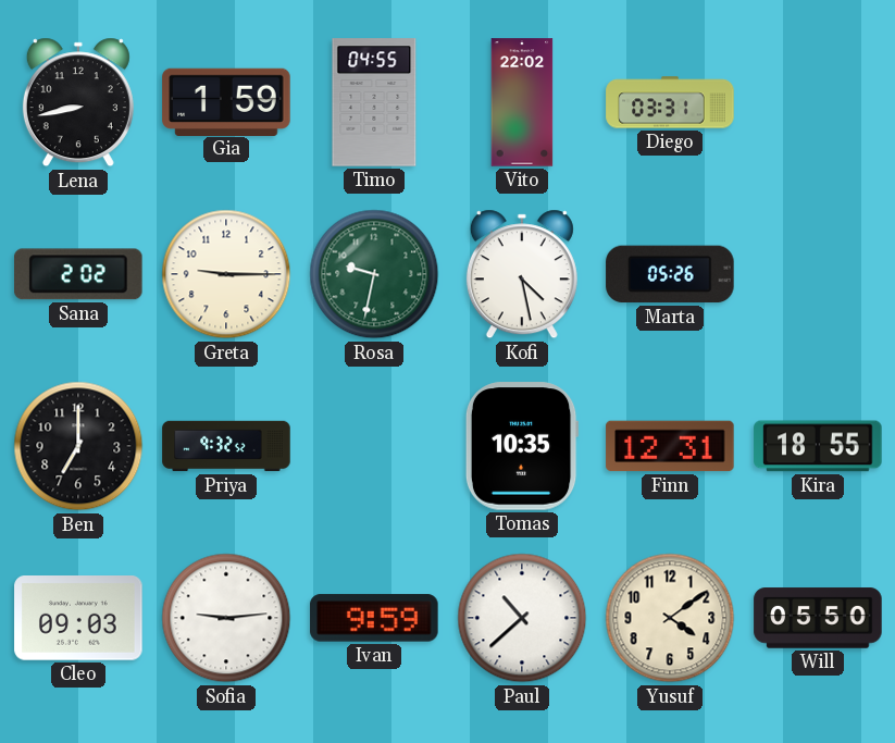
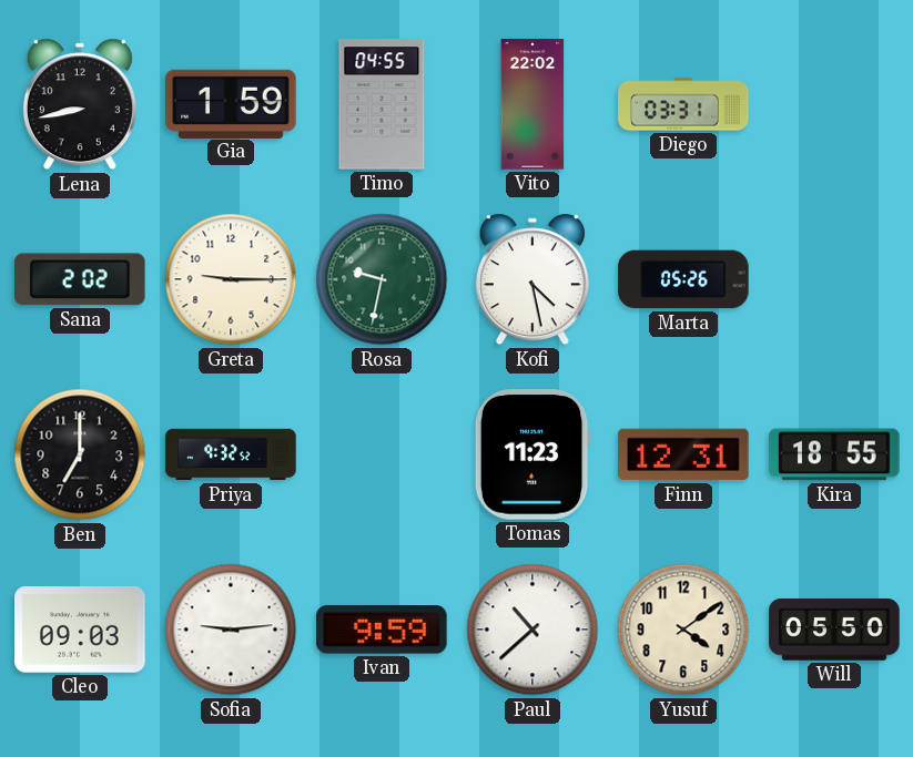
Tomas: 10:35 -> 11:23 (532, 454)
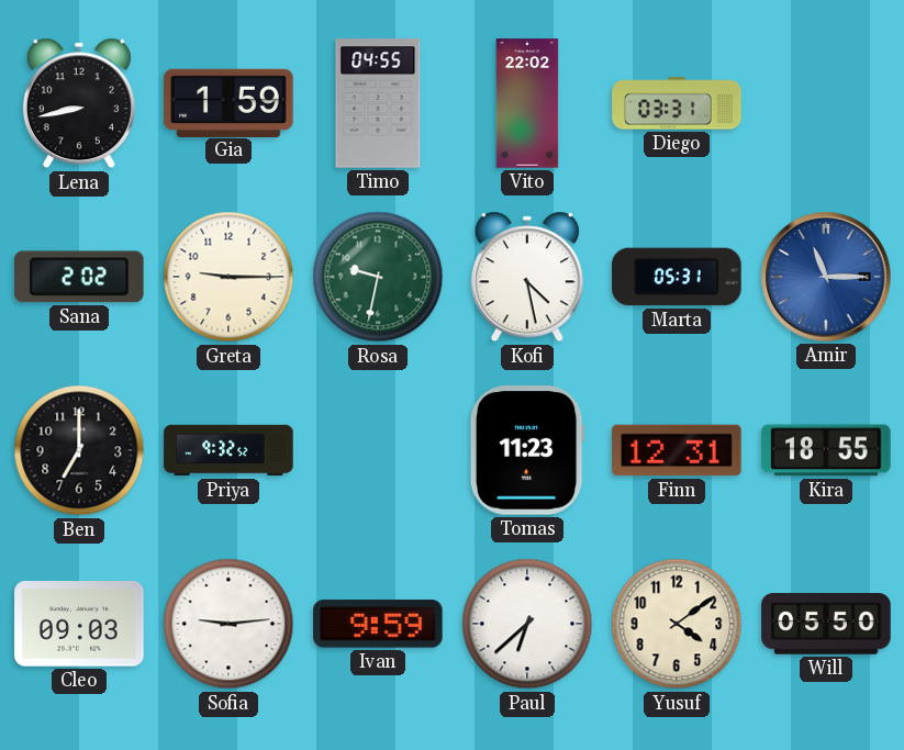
Marta: 05:26 -> 05:31 (677, 277)
Amir: none -> 11:15 (826, 277)
Paul: 10:38 -> 6:38 (527, 624)
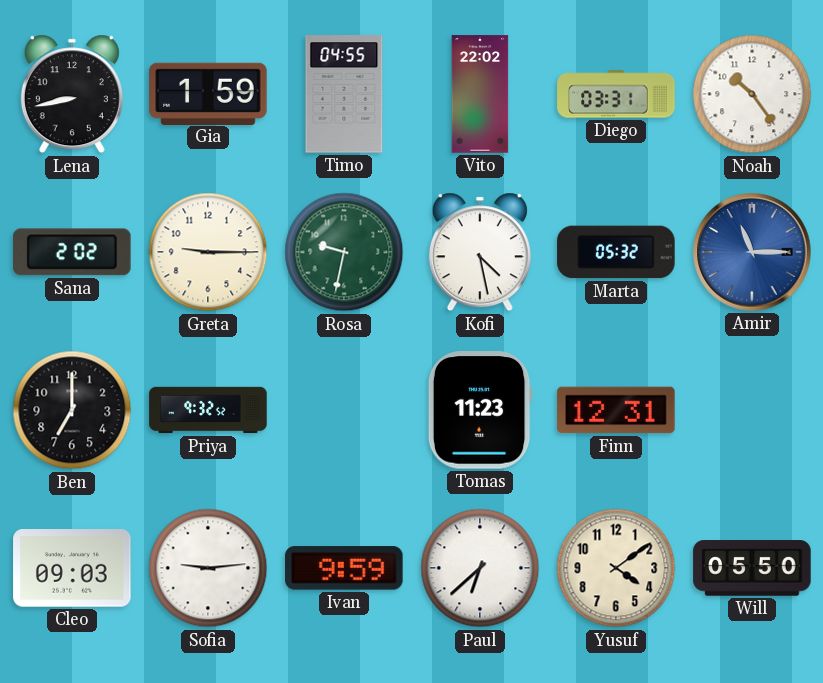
Noah: none -> 10:24 (752, 94)
Marta: 05:31 -> 05:32 (616, 252)
Kira: 18:55 -> none (826, 450)
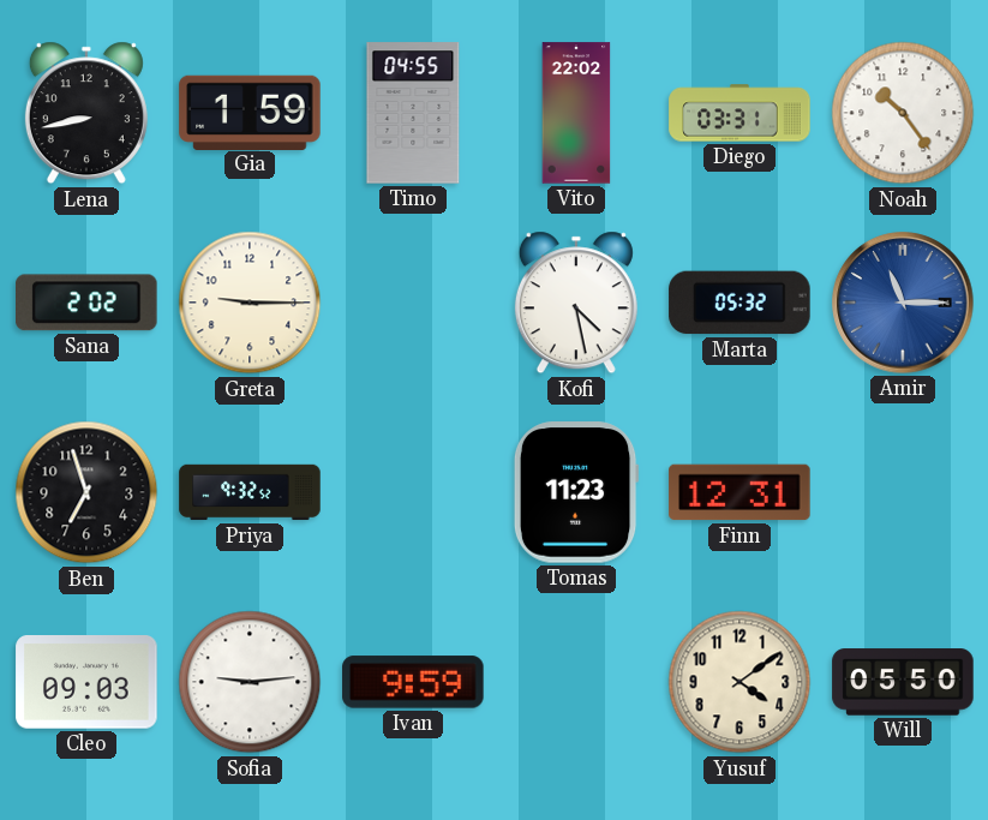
Rosa: 9:32 -> none (344, 252)
Ben: 7:00 -> 6:57 (86, 492)
Paul: 6:38 -> none (480, 568)
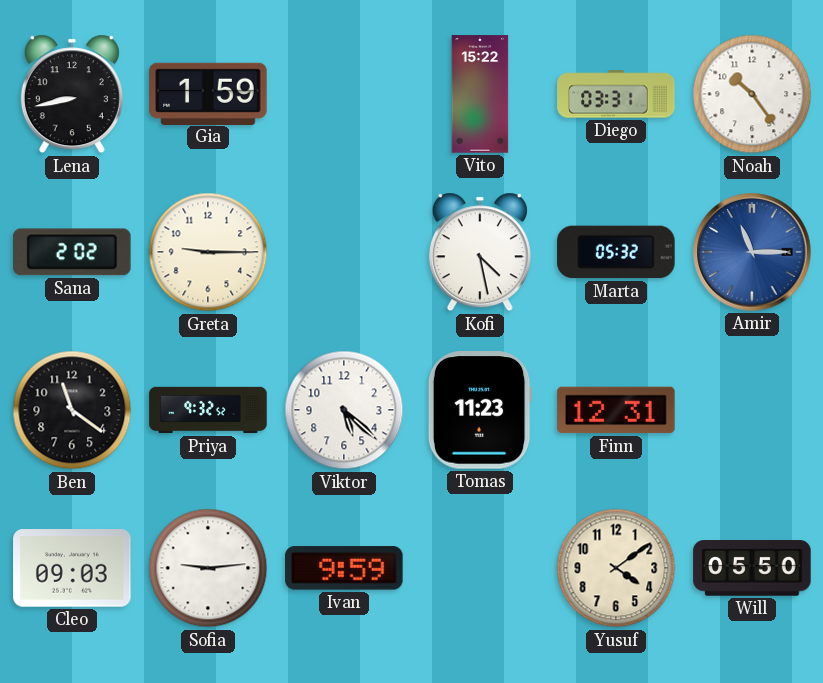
Timo: 04:55 -> none (413, 113)
Vito: 22:02 -> 15:22 (480, 94)
Ben: 6:57 -> 11:21 (72, 410)
Viktor: none -> 5:22 (344, 410)
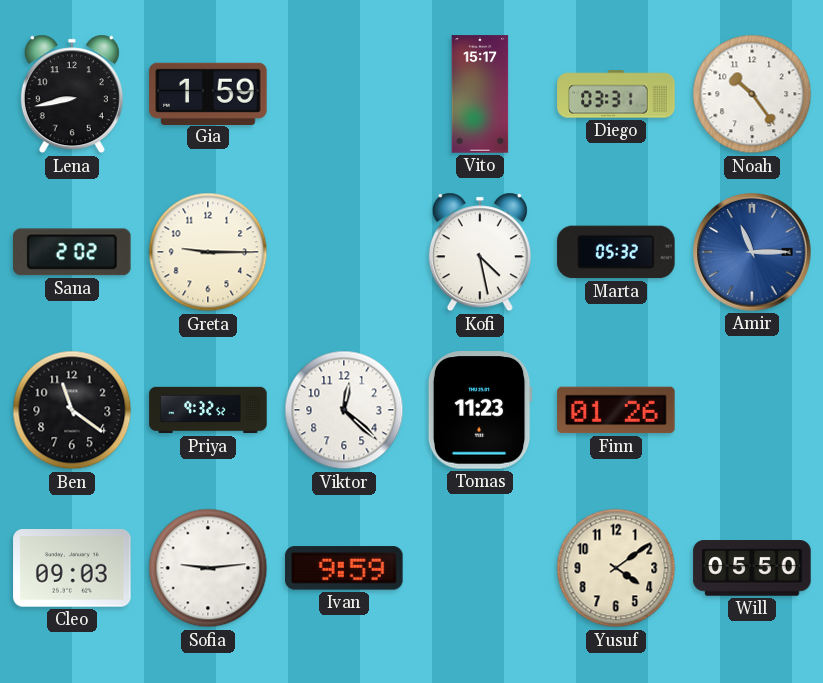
Vito: 15:22 -> 15:17 (480, 94)
Viktor: 5:22 -> 12:22 (344, 410)
Finn: 12:31 -> 01:26 (616, 410)
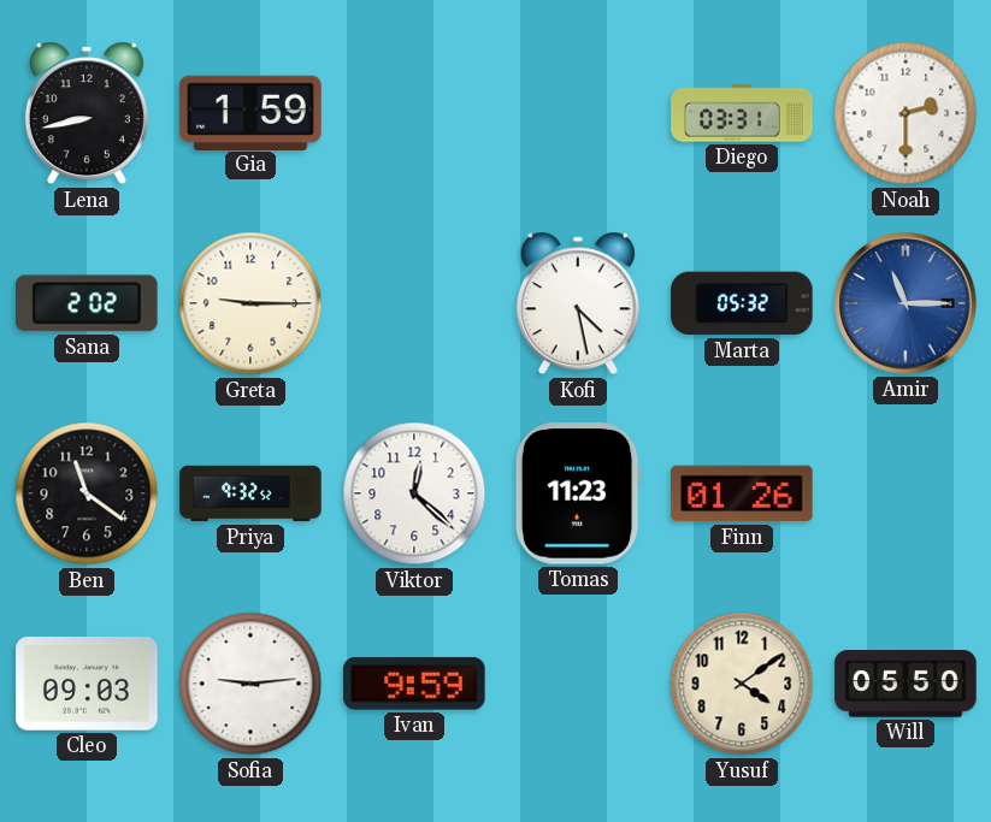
Vito: 15:17 -> none (480, 94)
Noah: 10:24 -> 2:30 (906, 113)
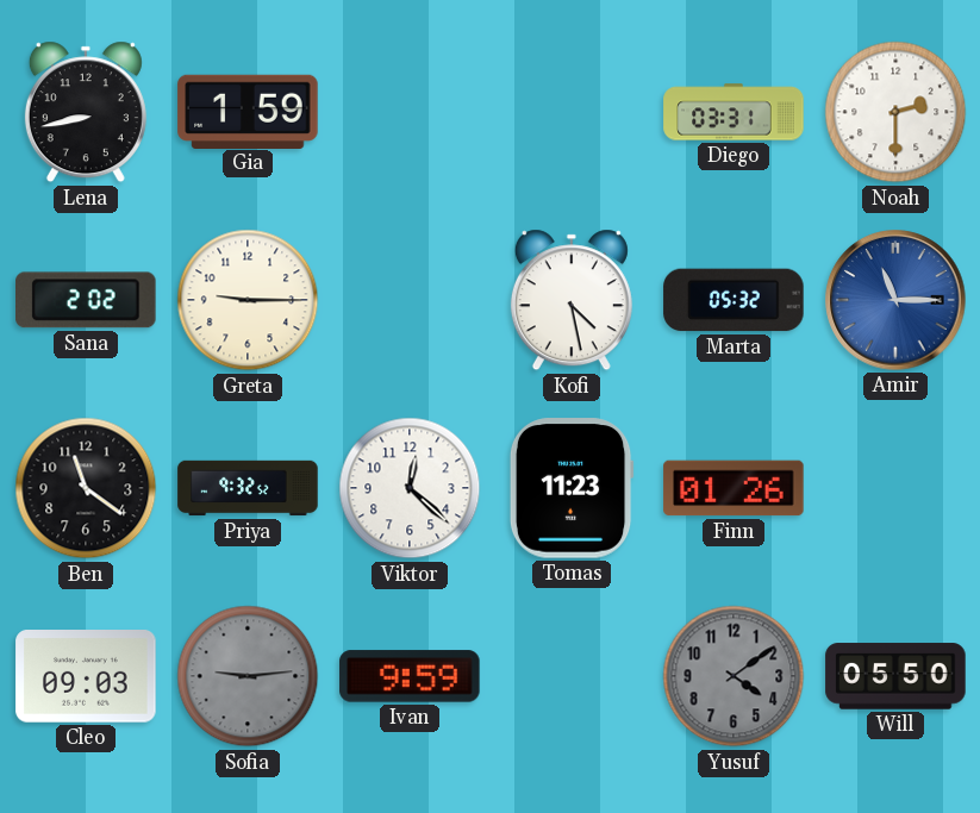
Sofia dial: white -> grey (248, 676)
Yusuf dial: cream -> grey (734, 676)
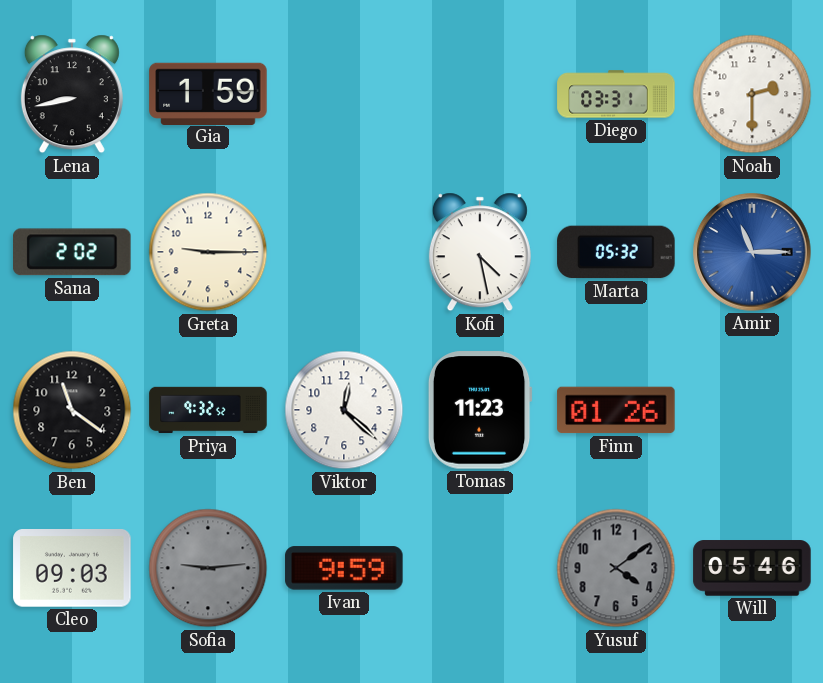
Will: 05:50 -> 05:46 (752, 568)
